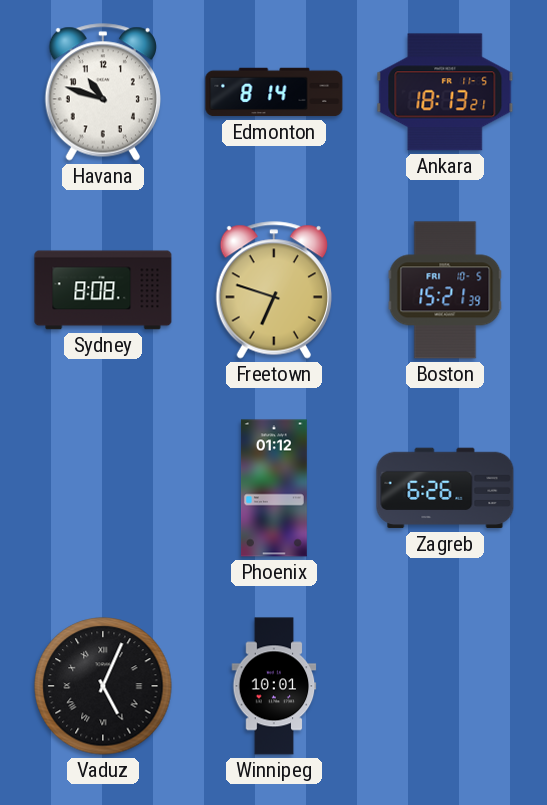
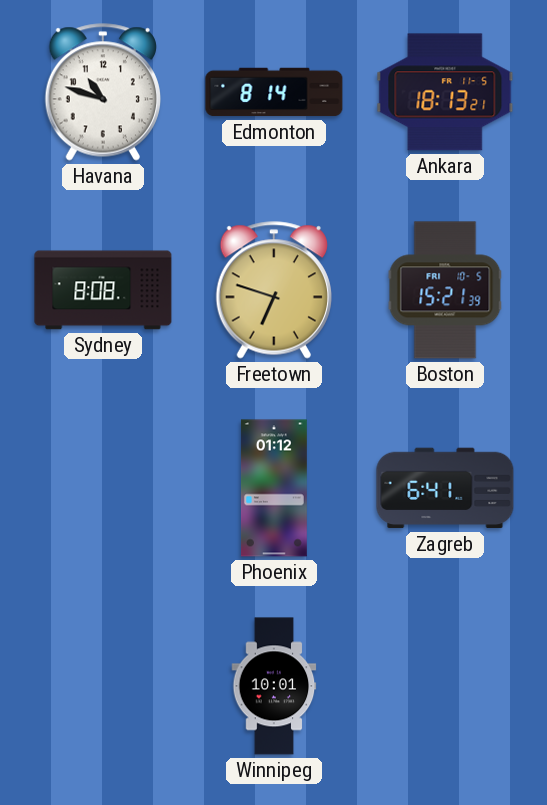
Zagreb: 6:26 -> 6:41 (445, 488)
Vaduz: 5:04 -> none (103, 686)
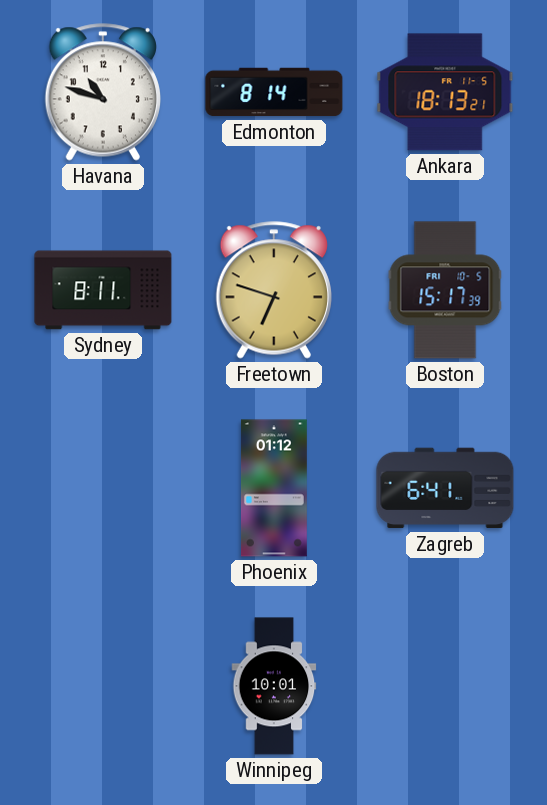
Sydney: 8:08 -> 8:11 (103, 290)
Boston: 15:21 -> 15:17 (445, 290)
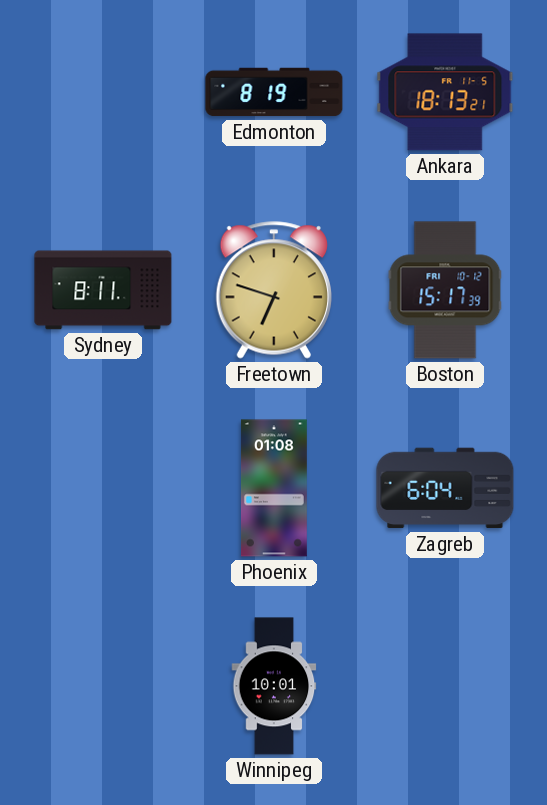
Havana: 10:48 -> none (103, 92)
Edmonton: 8:14 -> 8:19 (274, 92)
Boston date: FRI 10-5 -> FRI 10-12 (445, 290)
Phoenix: 01:12 -> 01:08 (274, 488)
Zagreb: 6:41 -> 6:04 (445, 488)
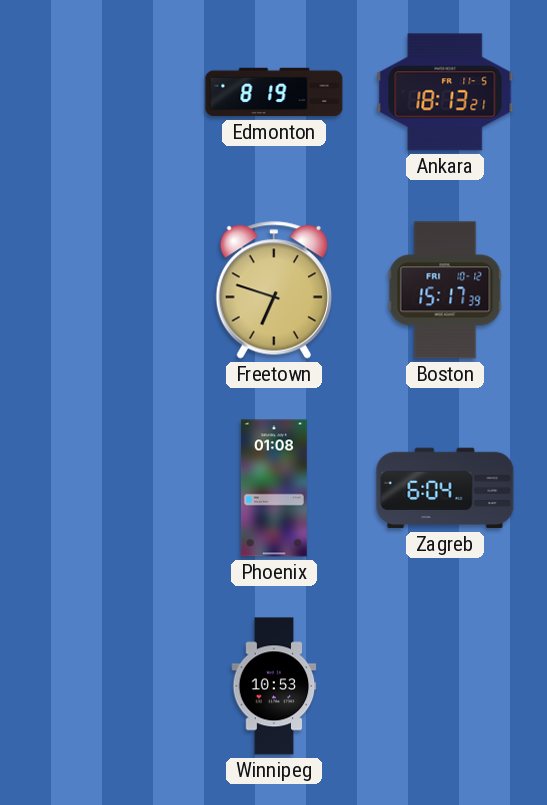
Sydney: 8:11 -> none (103, 290)
Winnipeg: 10:01 -> 10:53 (274, 686)
